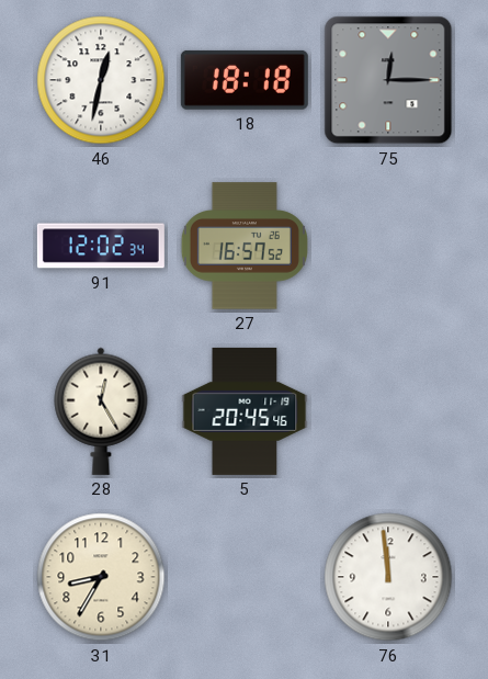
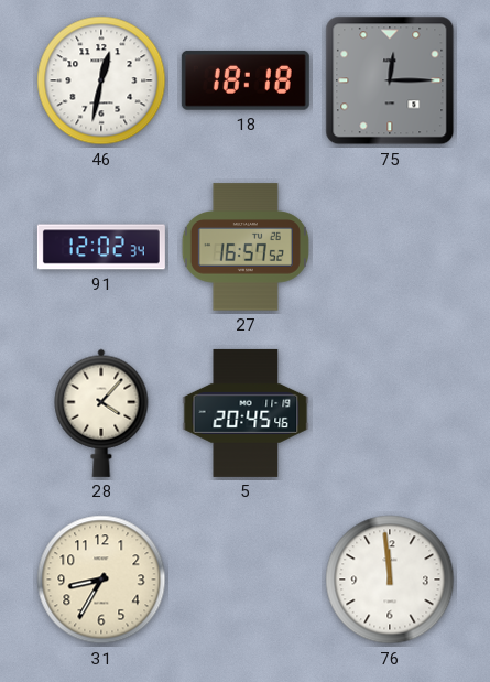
28: 12:25 -> 4:07 (101, 413)
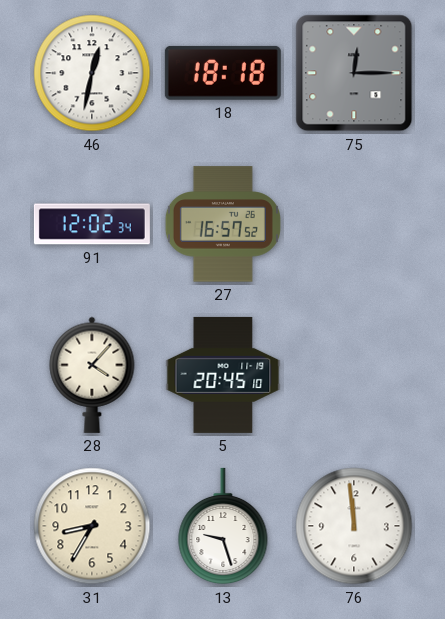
5: 20:45:46 -> 20:45:10 (223, 375)
13: none -> 9:27 (223, 526)
